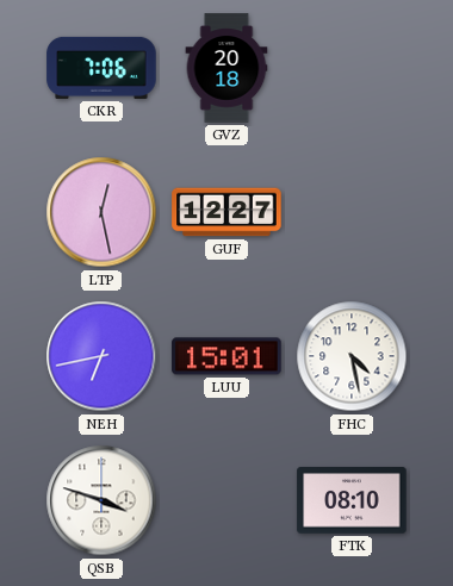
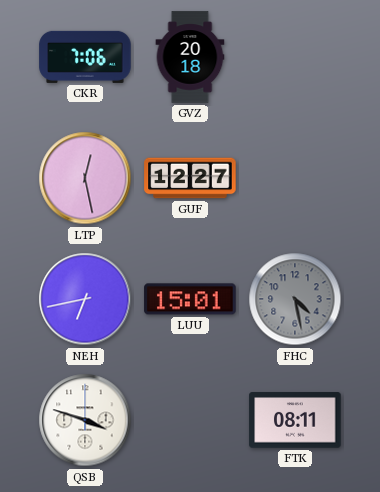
FHC dial: white -> grey (295, 299)
FTK: 08:10 -> 08:11 (295, 420)
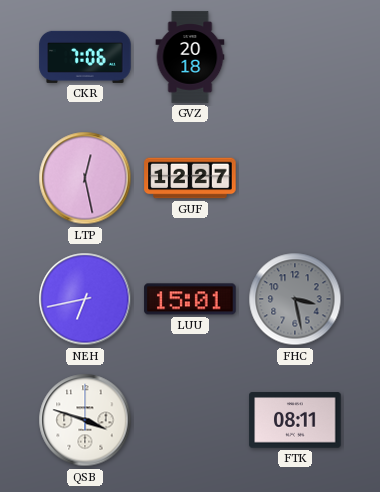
FHC: 4:28 -> 3:28 (295, 299)
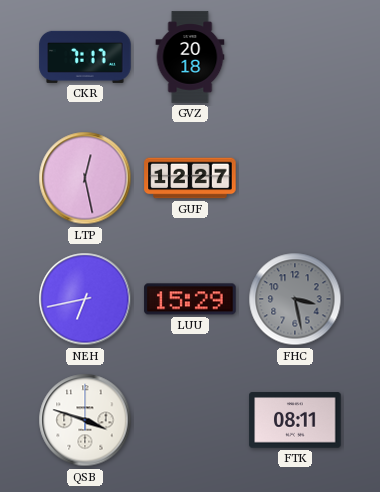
CKR: 7:06 -> 7:17 (85, 57)
LUU: 15:01 -> 15:29 (190, 299)
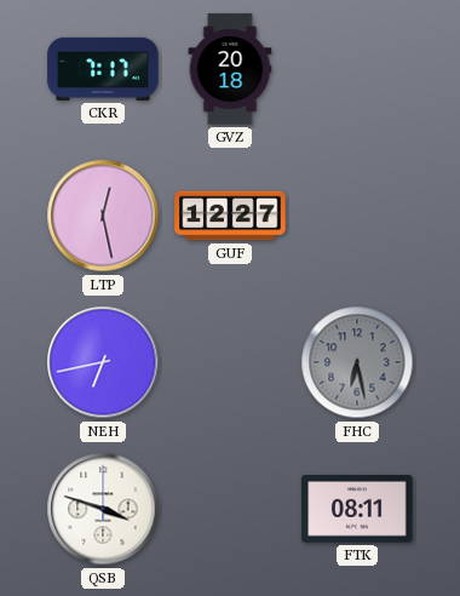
LUU: 15:29 -> none (190, 299)
FHC: 3:28 -> 6:28 (357, 362)
